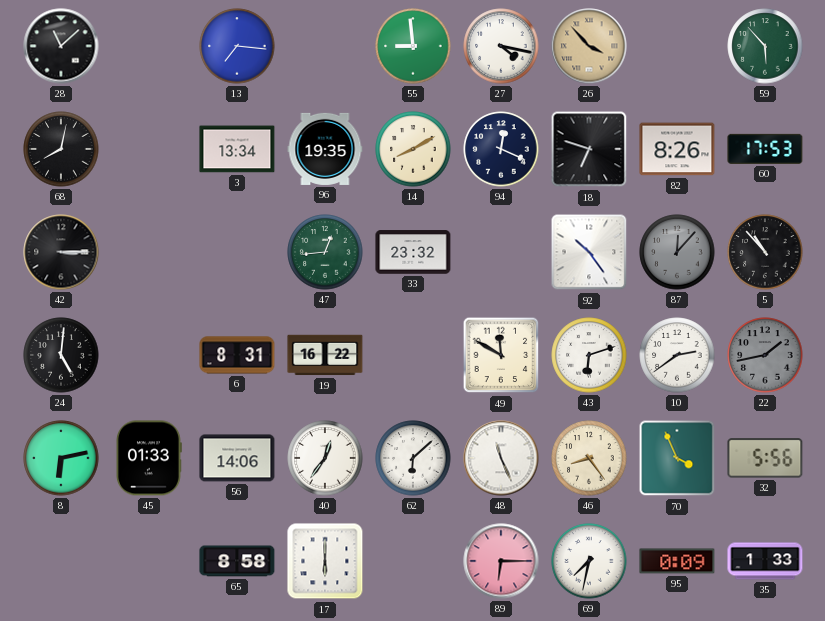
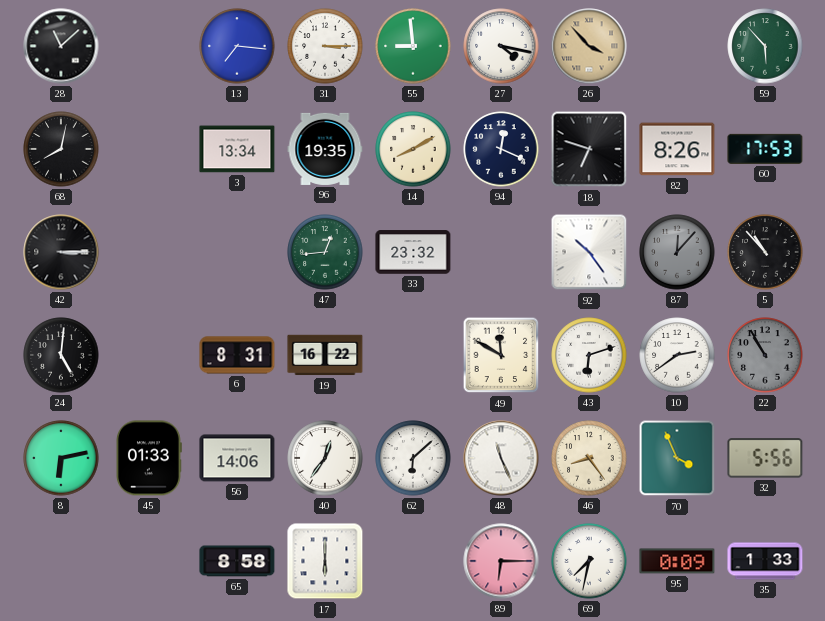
31: none -> 3:15 (325, 46)
22: 1:43 -> 10:55 (765, 355)
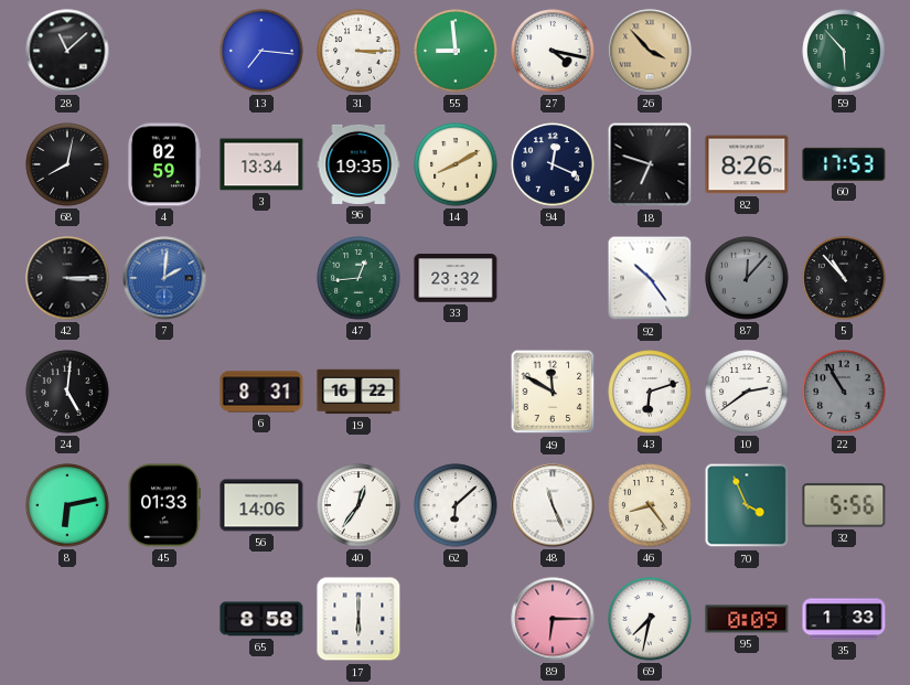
4: none -> 02:59 (163, 164)
7: none -> 2:01 (164, 278)
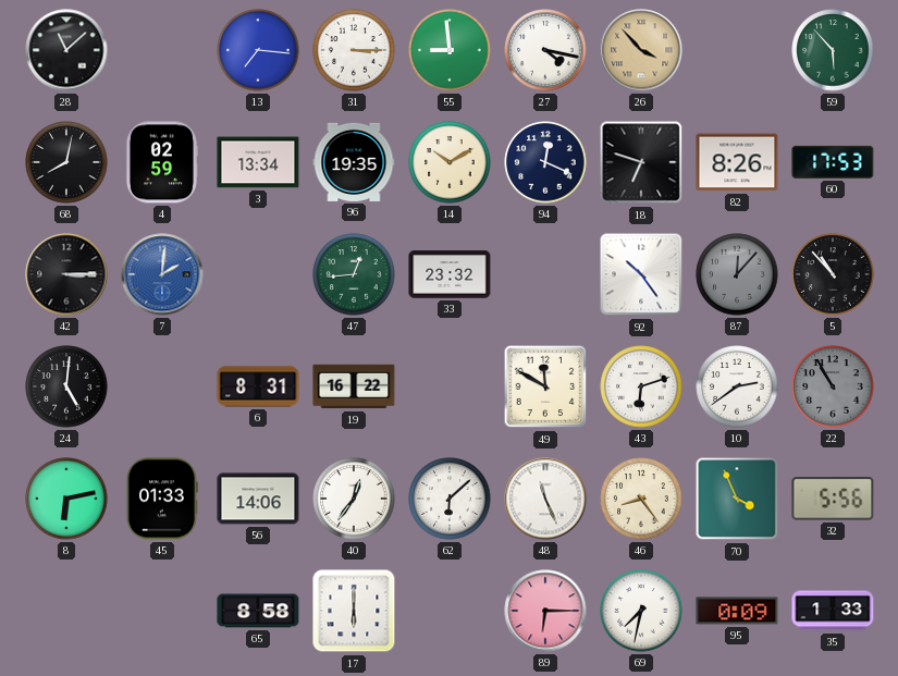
14: 8:10 -> 10:10 (450, 162)
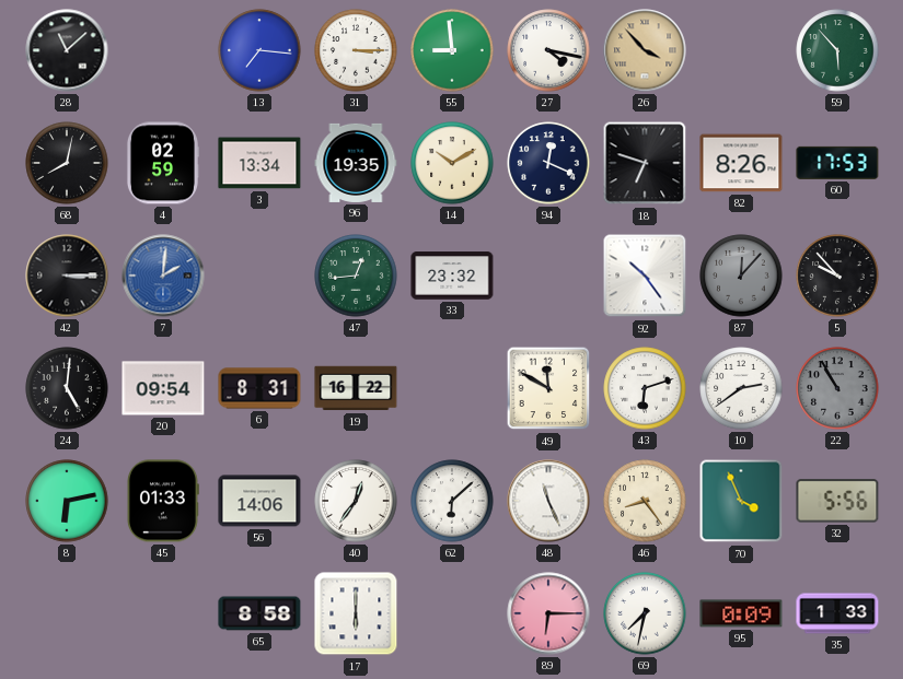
5: 10:53 -> 9:53 (837, 276)
20: none -> 09:54 (163, 388)
